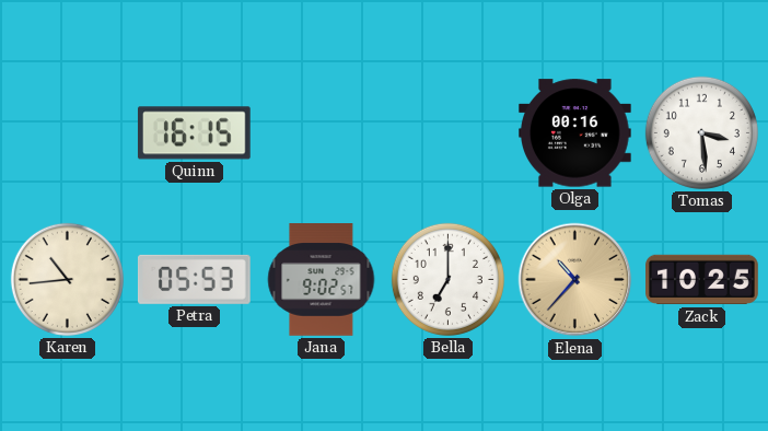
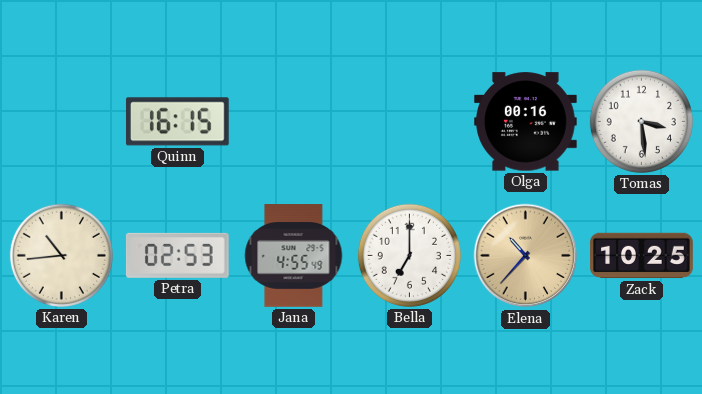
Petra: 05:53 -> 02:53 (177, 255)
Jana: 9:02 -> 4:55 (294, 256)
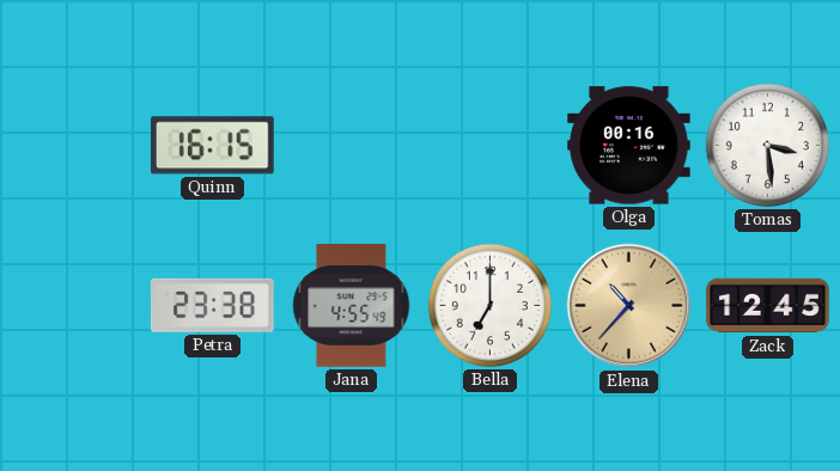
Karen: 10:44 -> none (61, 255)
Petra: 02:53 -> 23:38 (212, 305)
Zack: 10:25 -> 12:45 (768, 306)
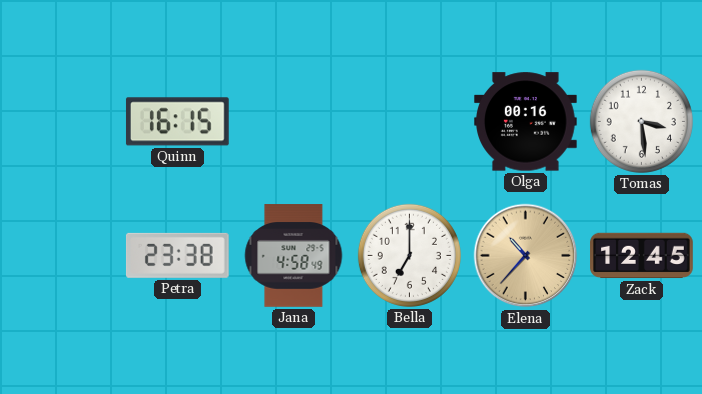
Jana: 4:55 -> 4:58 (294, 256)
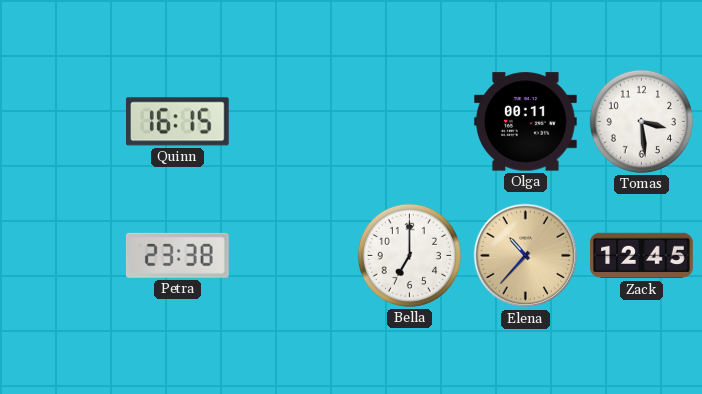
Olga: 00:16 -> 00:11 (526, 122)
Jana: 4:58 -> none (294, 256)
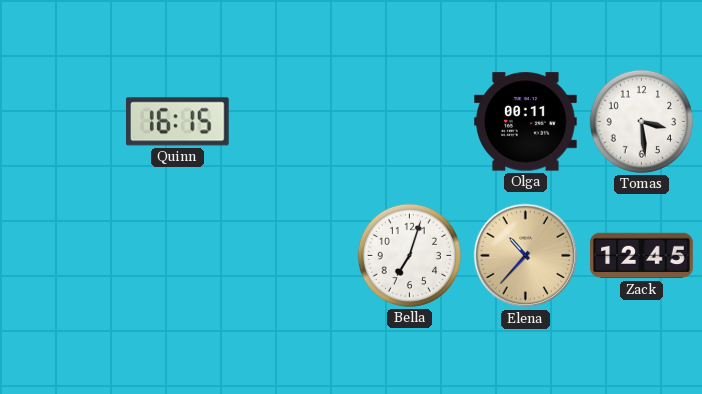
Petra: 23:38 -> none (177, 255)
Bella: 7:00 -> 7:03 (409, 255)
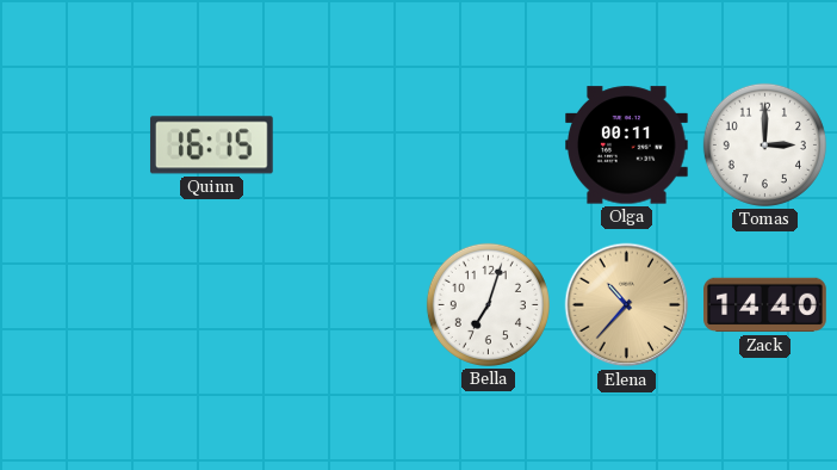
Tomas: 3:29 -> 3:00 (764, 144)
Zack: 12:45 -> 14:40 (765, 305)
